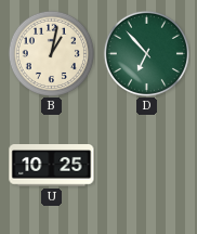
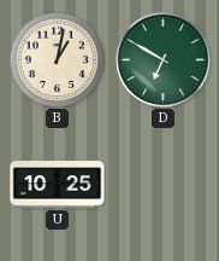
D: 6:53 -> 6:50 (162, 59)
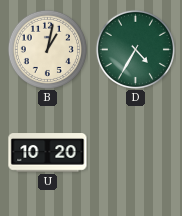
D: 6:50 -> 4:35 (135, 49)
U: 10:25 -> 10:20 (48, 153)
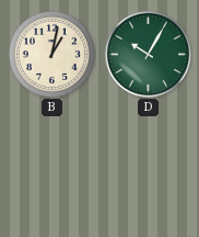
D: 4:35 -> 10:05 (148, 54)
U: 10:20 -> none (48, 153)
